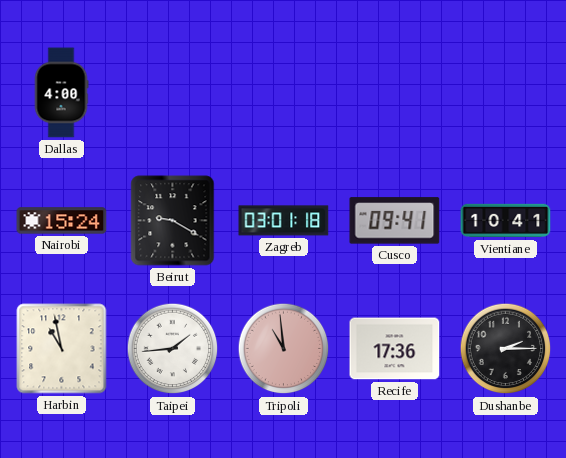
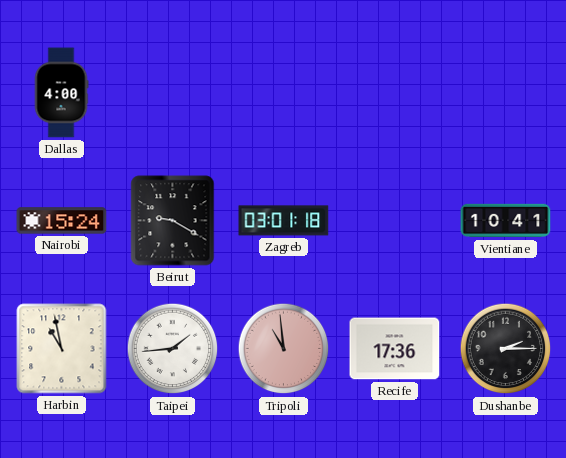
Cusco: 09:41 -> none (395, 221)
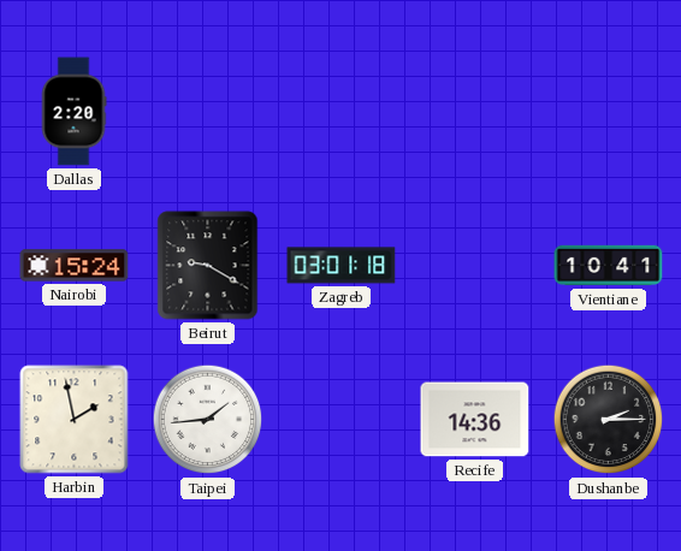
Dallas: 4:00 -> 2:20 (73, 112)
Harbin: 10:58 -> 1:58 (75, 420)
Tripoli: 10:59 -> none (284, 349)
Recife: 17:36 -> 14:36 (475, 420)
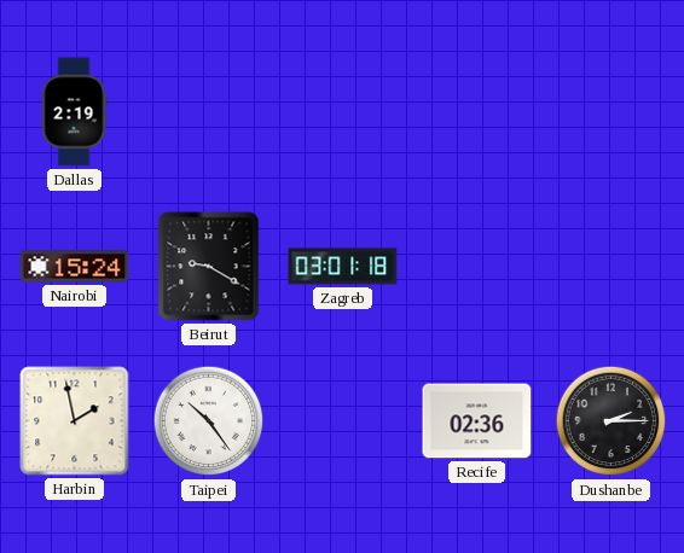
Dallas: 2:20 -> 2:19 (74, 112)
Vientiane: 10:41 -> none (609, 266)
Taipei: 1:44 -> 10:24 (209, 421)
Recife: 14:36 -> 02:36 (477, 421)
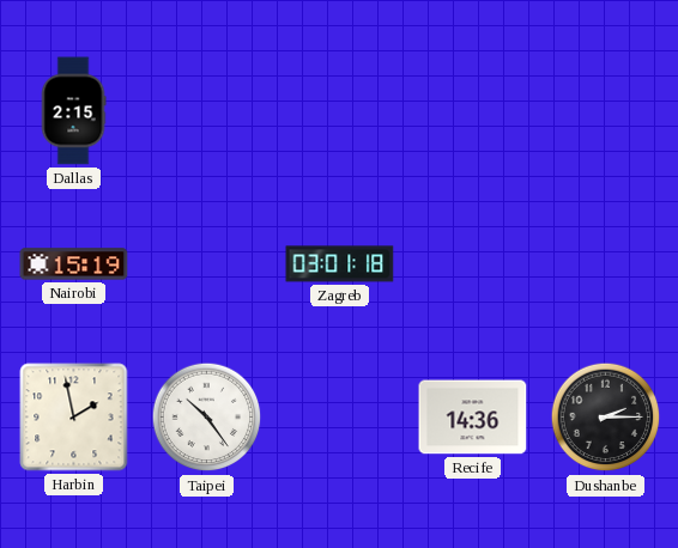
Dallas: 2:19 -> 2:15 (73, 111)
Nairobi: 15:24 -> 15:19 (74, 264)
Beirut: 9:20 -> none (209, 267)
Recife: 02:36 -> 14:36 (473, 418)
